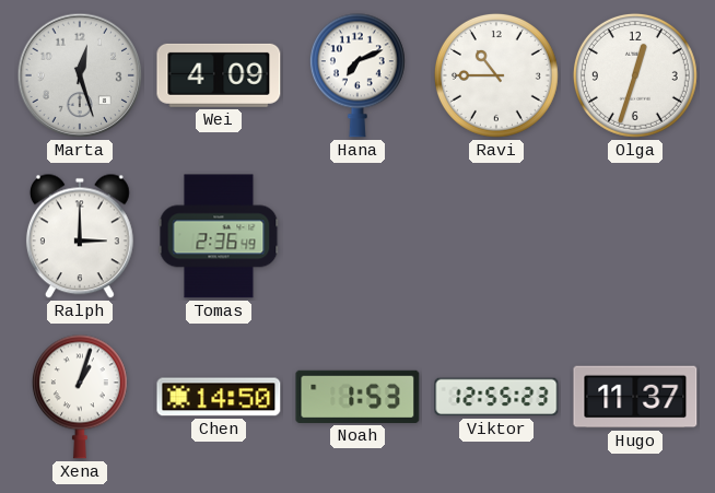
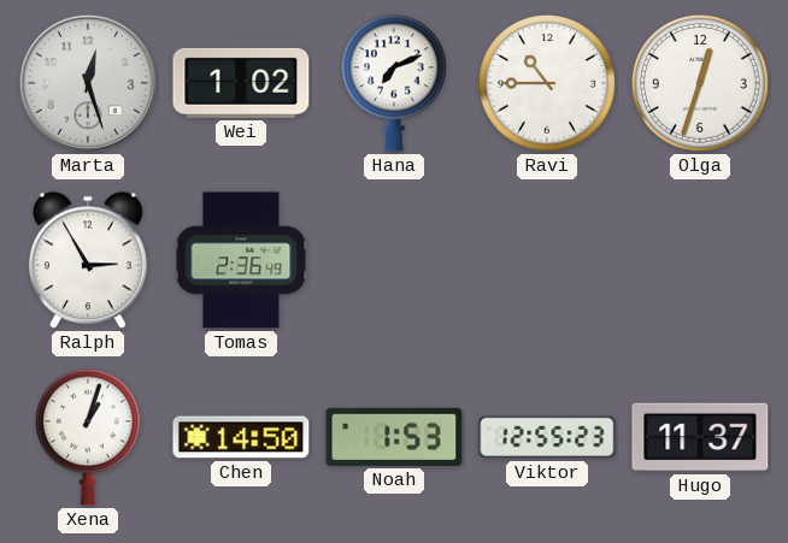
Wei: 4:09 -> 1:02 (241, 83)
Ralph: 3:00 -> 2:55 (88, 260)
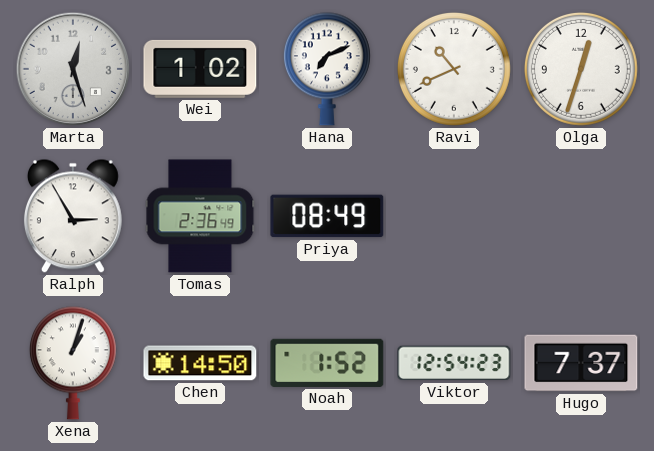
Ravi: 10:45 -> 10:41 (454, 69)
Priya: none -> 08:49 (327, 216)
Noah: 1:53 -> 1:52 (327, 363)
Viktor: 12:55 -> 12:54 (454, 363)
Hugo: 11:37 -> 7:37 (581, 363)
